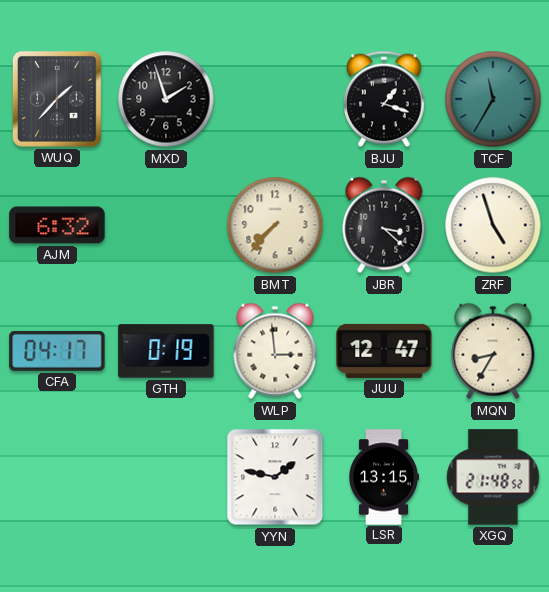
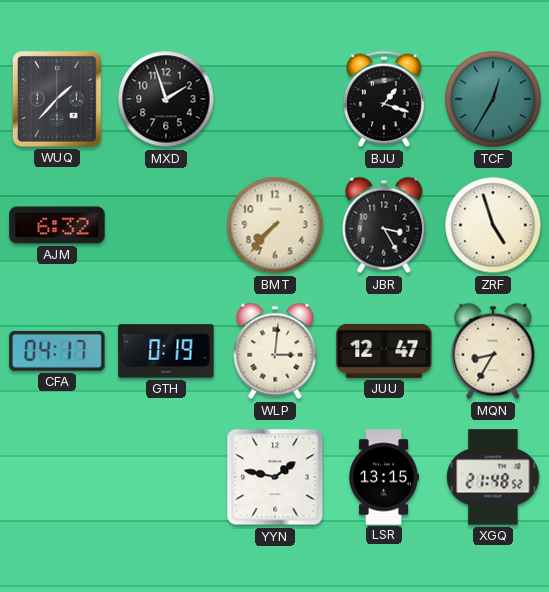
TCF: 11:35 -> 12:35 (493, 99)
JBR: 3:22 -> 3:25 (384, 225)
WLP: 2:59 -> 3:01 (275, 351)
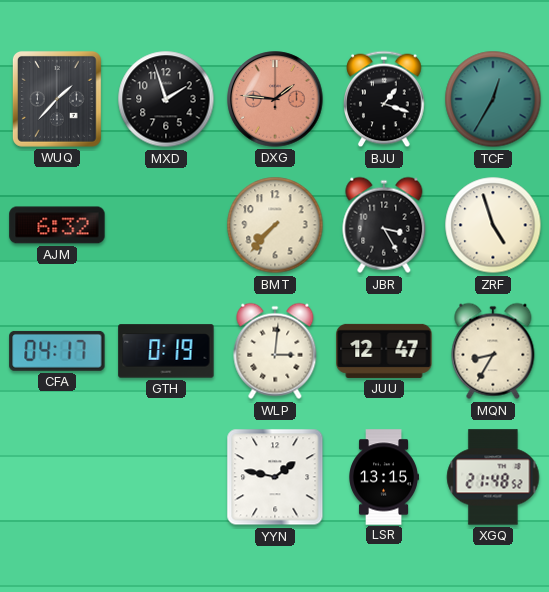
DXG: none -> 1:46 (275, 99)
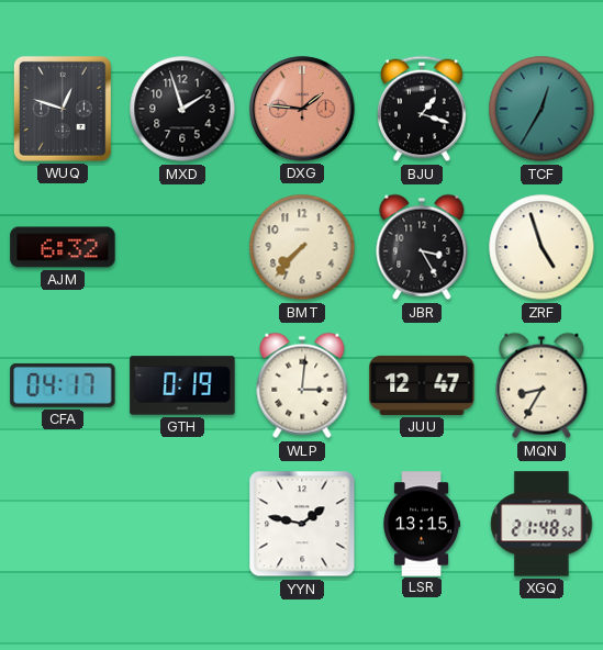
WUQ: 1:37 -> 12:48 (63, 109)
